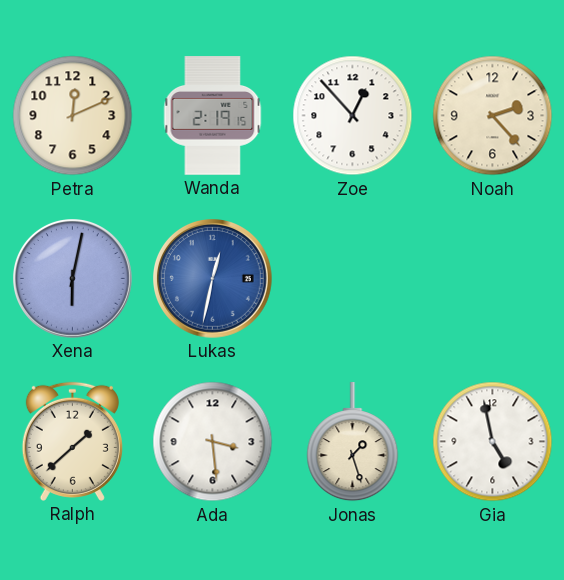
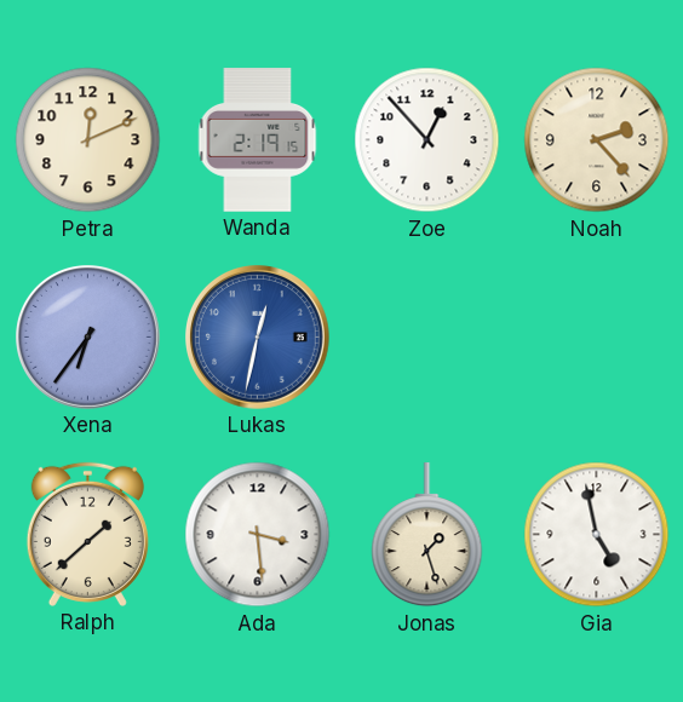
Xena: 6:02 -> 6:36 (88, 338)
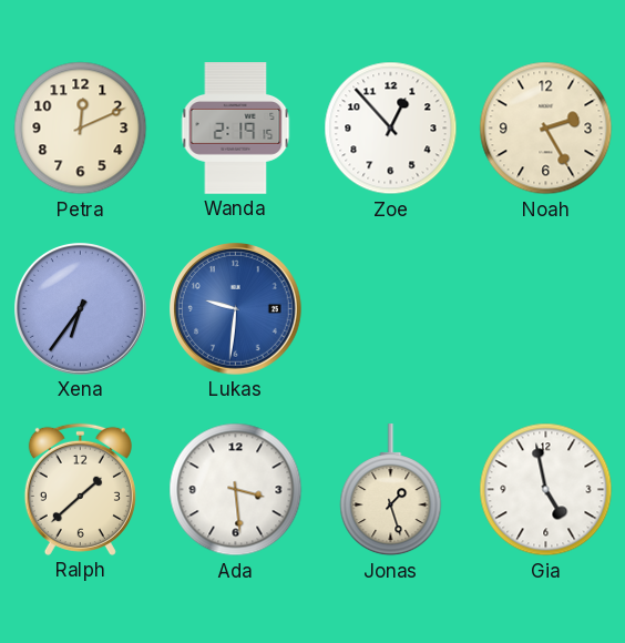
Noah: 2:23 -> 2:25 (546, 129)
Lukas: 12:32 -> 9:31 (236, 309)
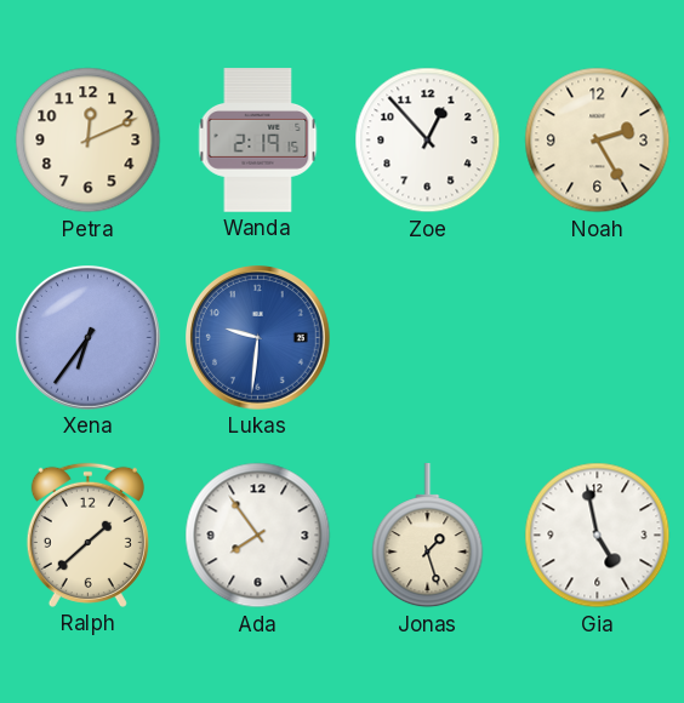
Ada: 3:29 -> 7:54 (258, 536)
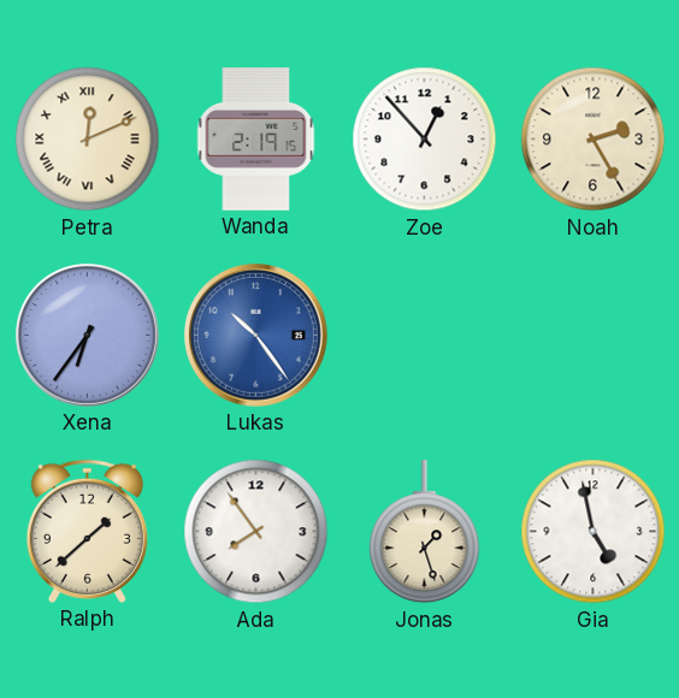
Petra numerals: Arabic -> Roman (88, 140)
Lukas: 9:31 -> 10:24 (256, 336)
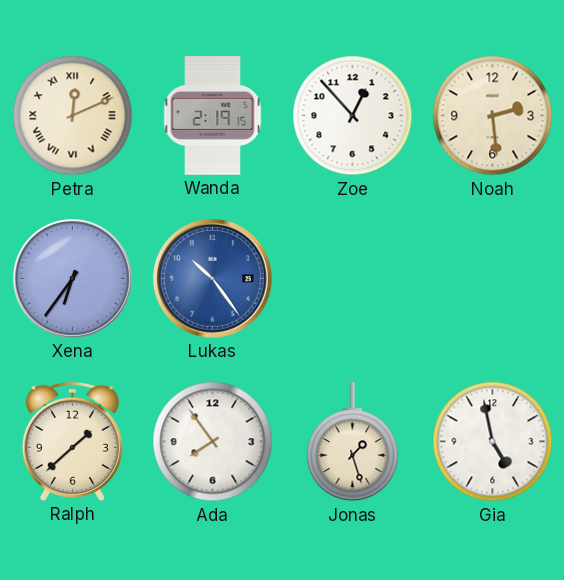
Noah: 2:25 -> 2:29 (493, 116)
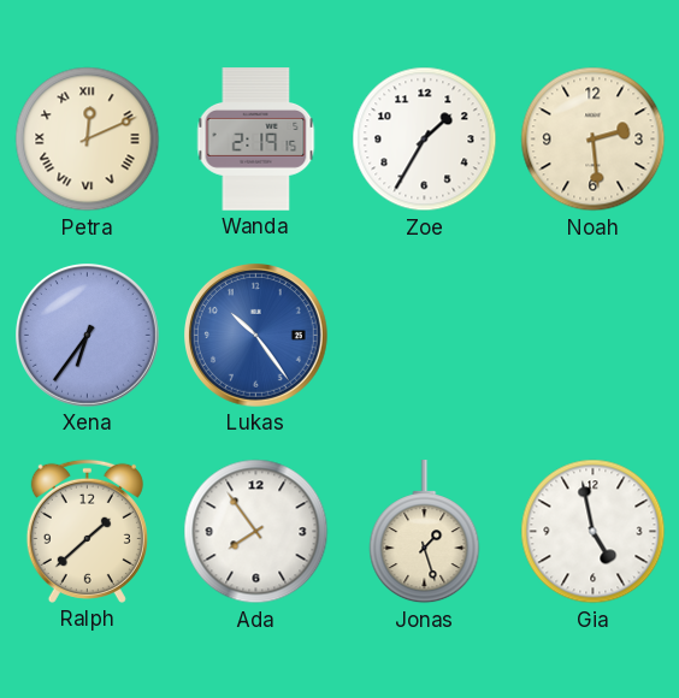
Zoe: 12:53 -> 1:35 (425, 140)
